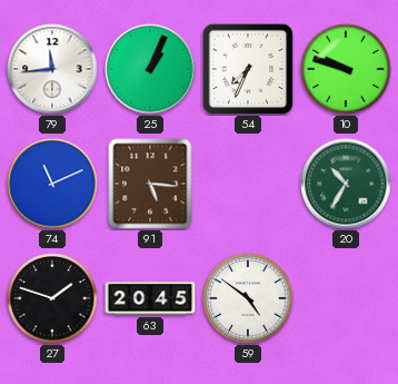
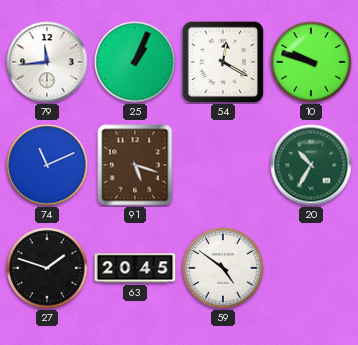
54: 7:34 -> 12:20 (223, 62)
91: 5:16 -> 5:18 (135, 165)
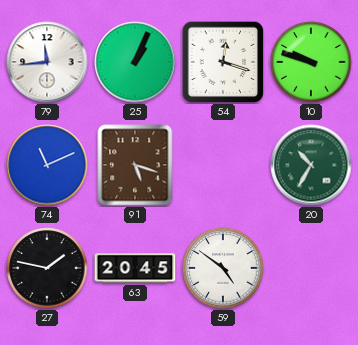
54: 12:20 -> 12:18 (223, 62)
27: 1:48 -> 1:47 (47, 268)
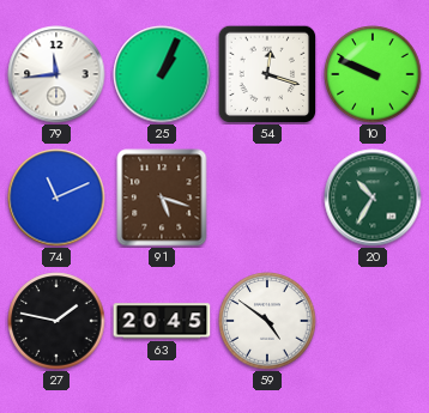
10: 9:48 -> 9:49 (373, 74)
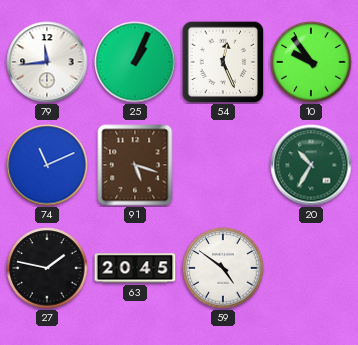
54: 12:18 -> 12:26 (223, 62)
10: 9:49 -> 9:54 (311, 62)
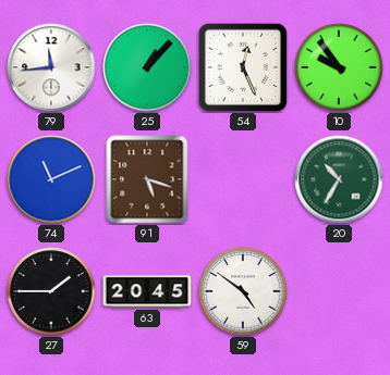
25: 1:04 -> 1:07 (147, 67)
27: 1:47 -> 1:45 (51, 291)
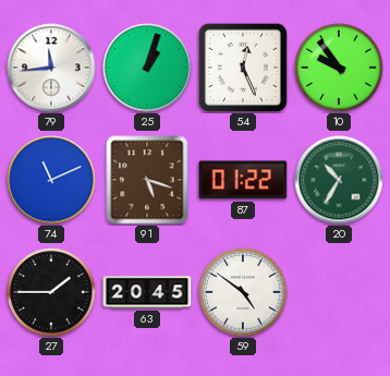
25: 1:07 -> 1:03 (147, 68)
87: none -> 01:22 (243, 180)
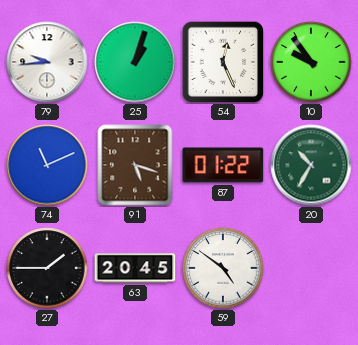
79: 11:44 -> 9:44 (47, 62)
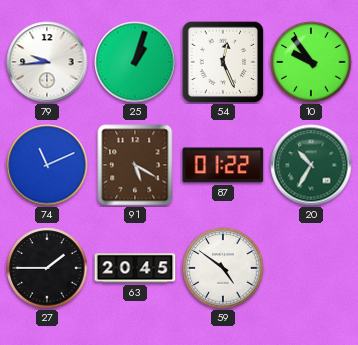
91: 5:18 -> 5:20 (135, 165)
